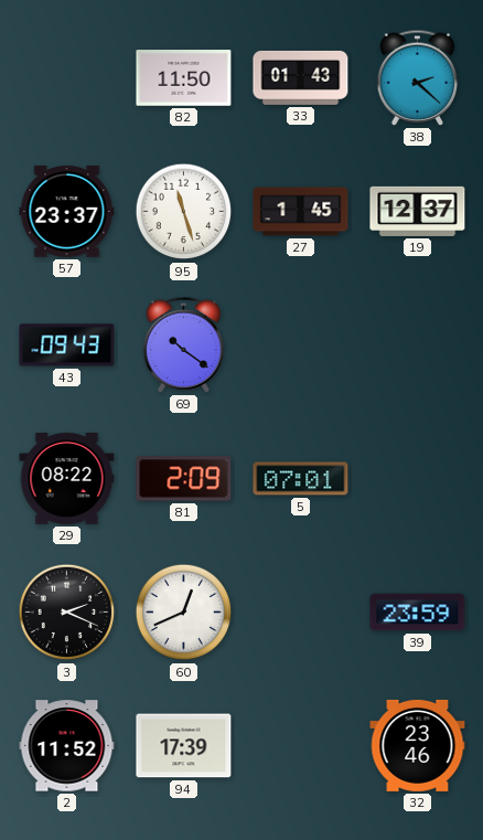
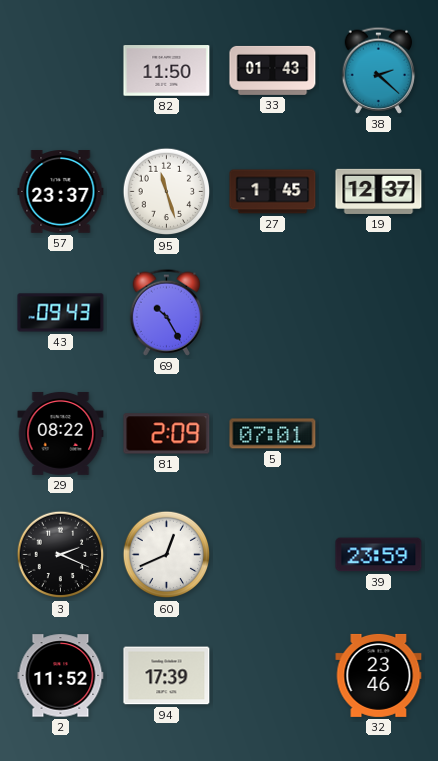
69: 10:21 -> 10:25 (167, 312)
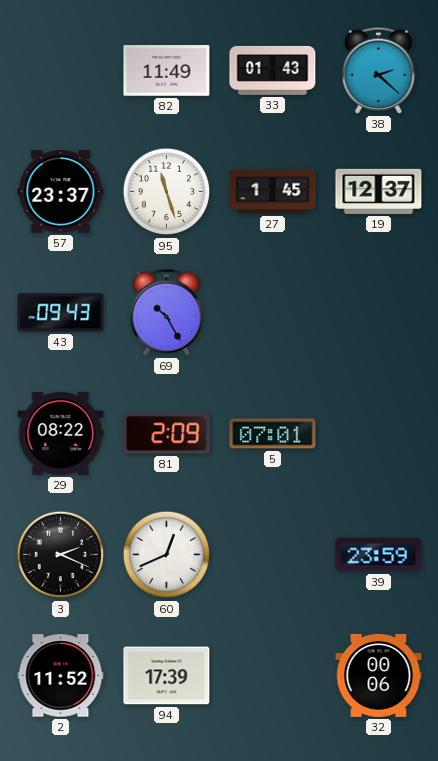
82: 11:50 -> 11:49 (167, 71)
32: 23:46 -> 00:06 (379, 675)
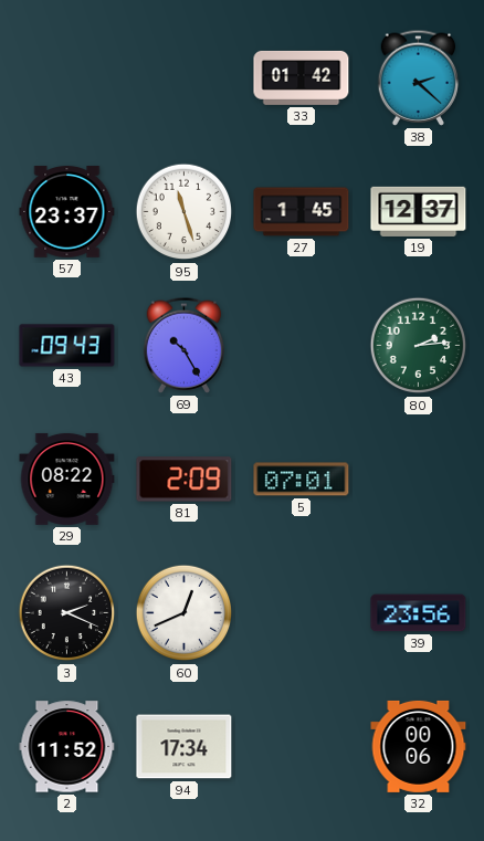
82: 11:49 -> none (167, 71)
33: 01:43 -> 01:42 (302, 77)
80: none -> 2:14 (419, 346)
39: 23:59 -> 23:56 (419, 613)
94: 17:39 -> 17:34 (185, 747)
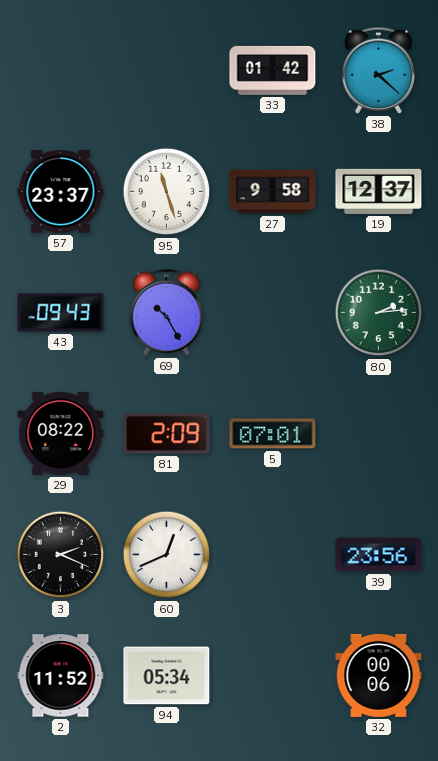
27: 1:45 -> 9:58 (273, 192)
94: 17:34 -> 05:34 (167, 676)
